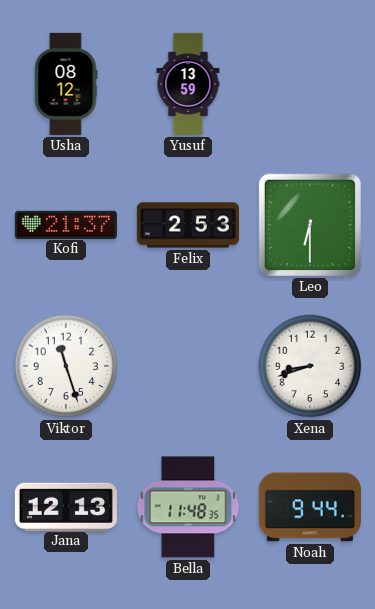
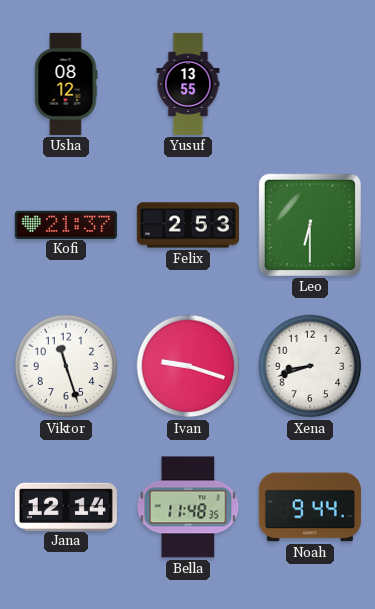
Yusuf: 13:59 -> 13:55 (188, 84)
Ivan: none -> 9:18 (188, 366)
Jana: 12:13 -> 12:14 (66, 506)
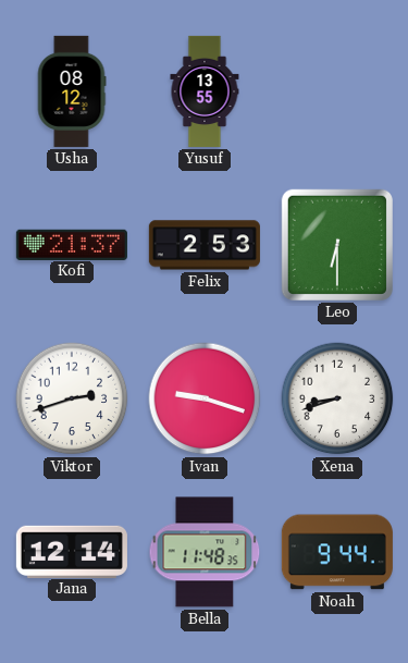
Viktor: 11:27 -> 2:42 (72, 398)
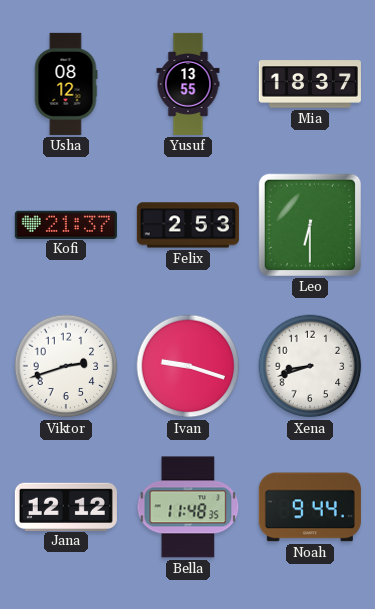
Mia: none -> 18:37 (310, 84)
Jana: 12:14 -> 12:12 (66, 506)
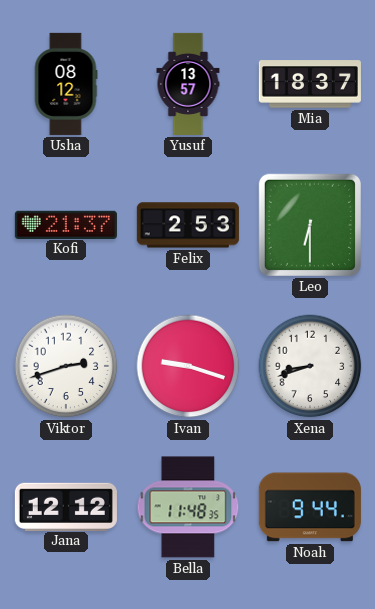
Yusuf: 13:55 -> 13:57 (188, 84)
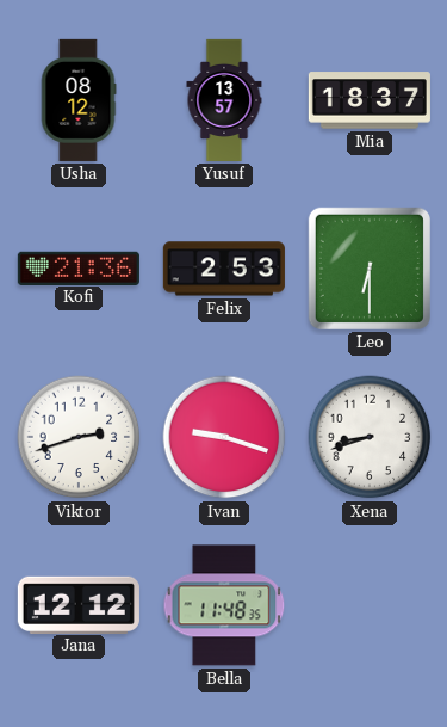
Kofi: 21:37 -> 21:36 (79, 267)
Noah: 9:44 -> none (310, 507)
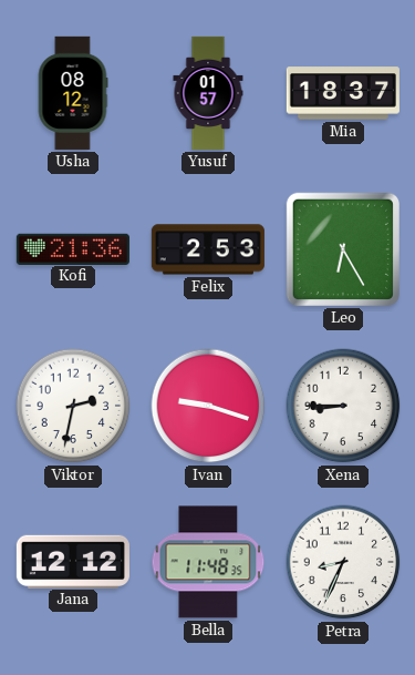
Yusuf: 13:57 -> 01:57 (208, 93)
Leo: 6:30 -> 6:25 (343, 249)
Viktor: 2:42 -> 2:32 (73, 406)
Xena: 8:42 -> 8:45 (343, 406)
Petra: none -> 8:34 (343, 562)
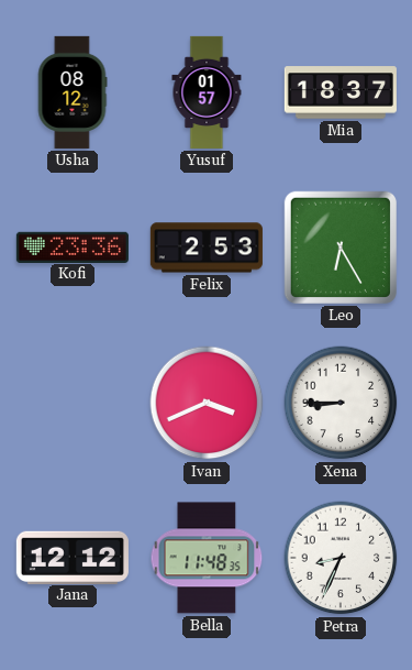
Kofi: 21:36 -> 23:36 (73, 246)
Viktor: 2:32 -> none (73, 406)
Ivan: 9:18 -> 3:41 (207, 403)
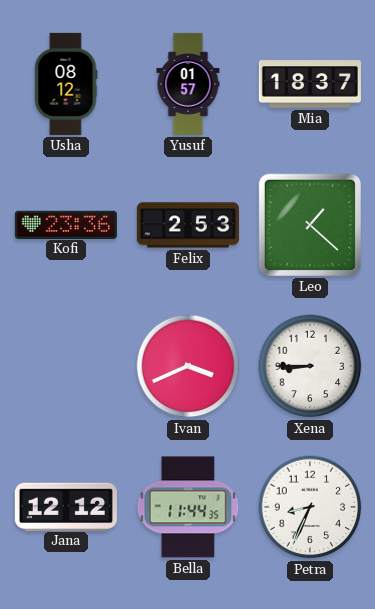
Leo: 6:25 -> 1:22 (310, 225)
Bella: 11:48 -> 11:44 (188, 507)
